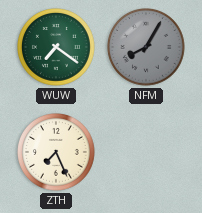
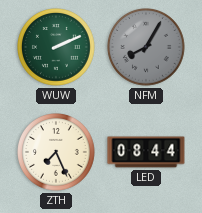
WUW: 7:21 -> 2:11 (57, 48)
LED: none -> 08:44 (146, 152)
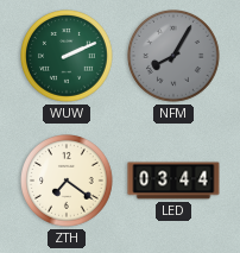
ZTH: 7:26 -> 7:21 (68, 182)
LED: 08:44 -> 03:44 (173, 181)
